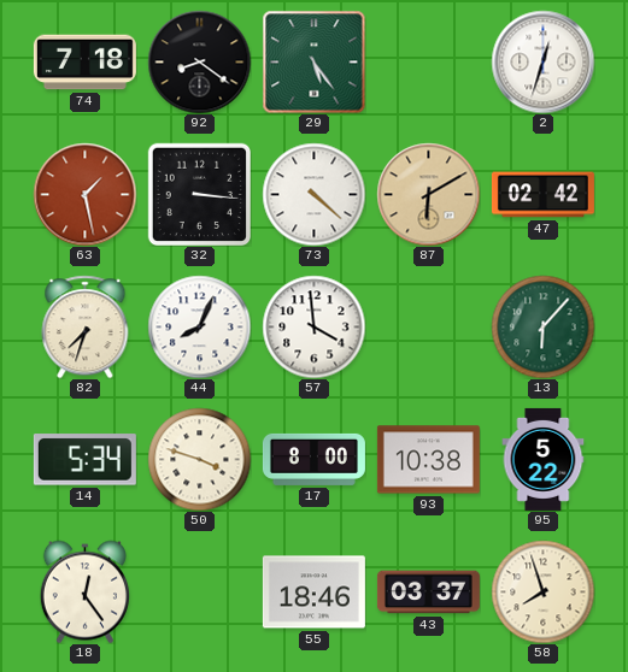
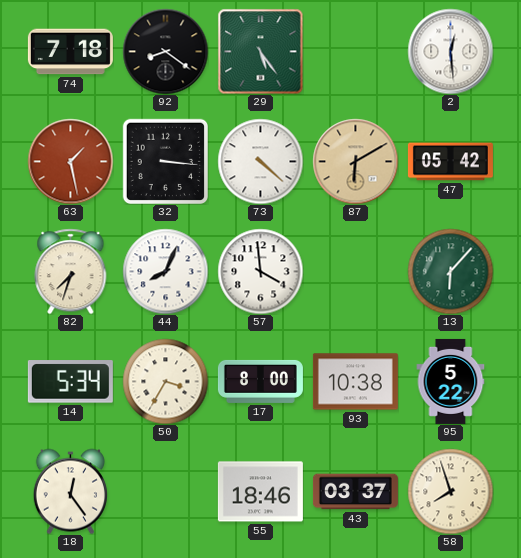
2: 12:33 -> 12:29 (450, 51)
47: 02:42 -> 05:42 (450, 162)
50: 3:48 -> 3:35 (165, 381)
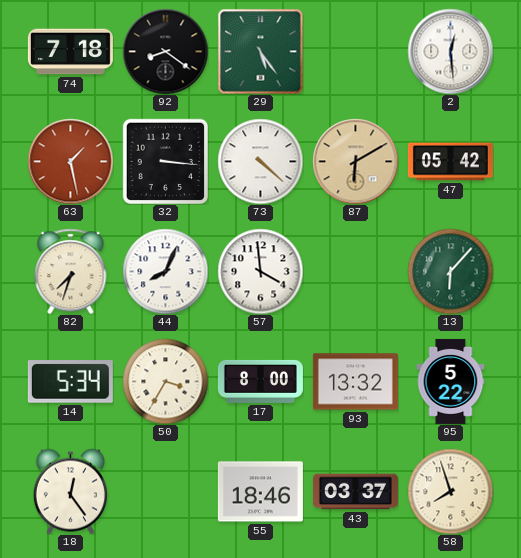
93: 10:38 -> 13:32 (355, 382)
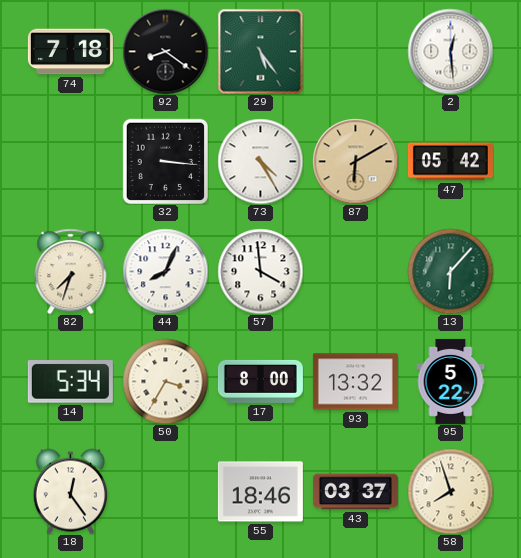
63: 1:28 -> none (70, 161)
73: 4:22 -> 4:25 (260, 161)
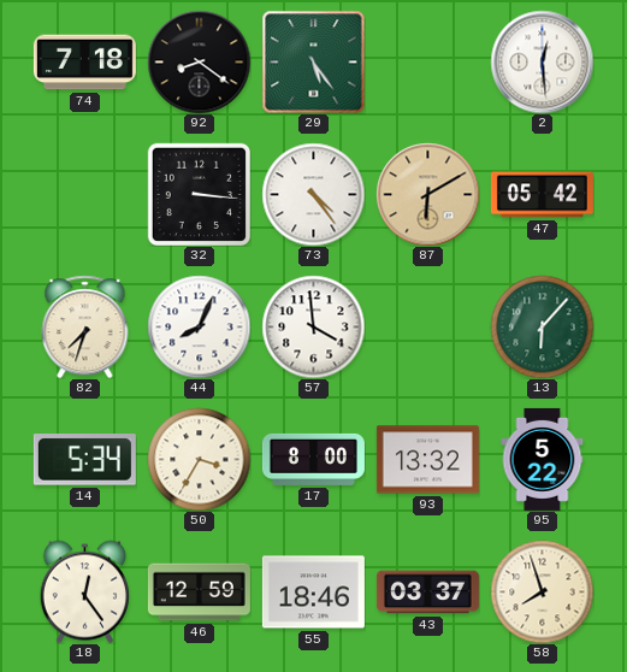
73: 4:25 -> 4:24 (313, 194)
46: none -> 12:59 (199, 593)
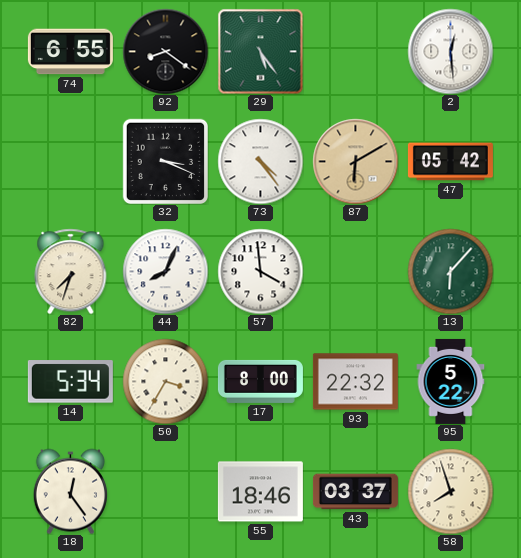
74: 7:18 -> 6:55 (70, 52)
32: 3:16 -> 3:19 (165, 161)
93: 13:32 -> 22:32 (355, 382)
46: 12:59 -> none (199, 593)
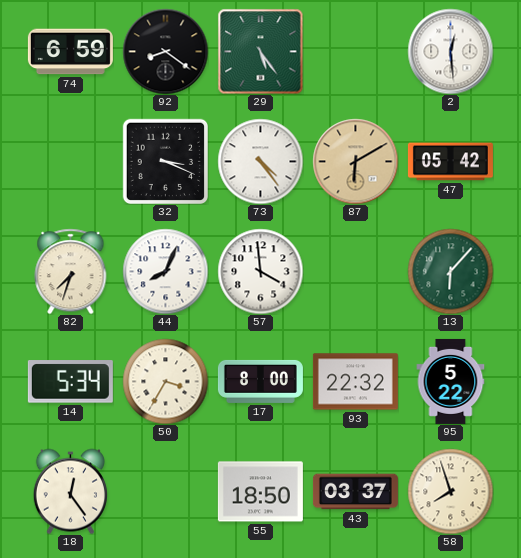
74: 6:55 -> 6:59 (70, 52)
55: 18:46 -> 18:50 (260, 492)
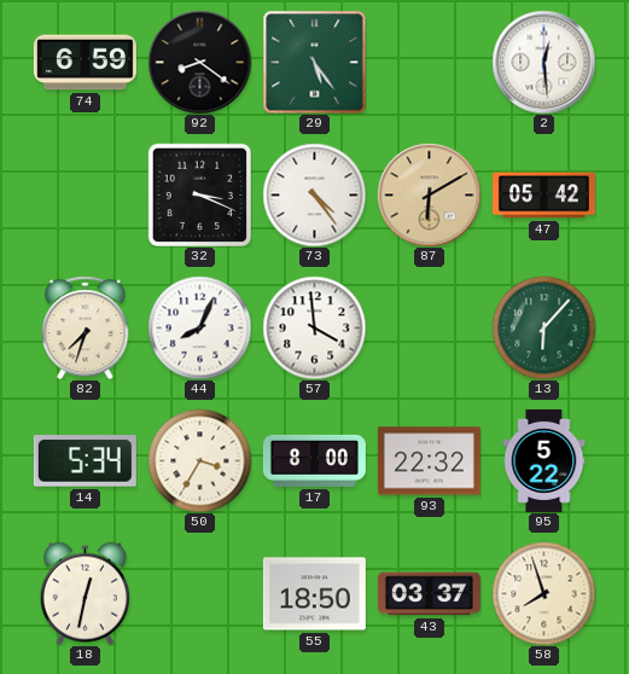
18: 12:24 -> 12:32 (85, 593)
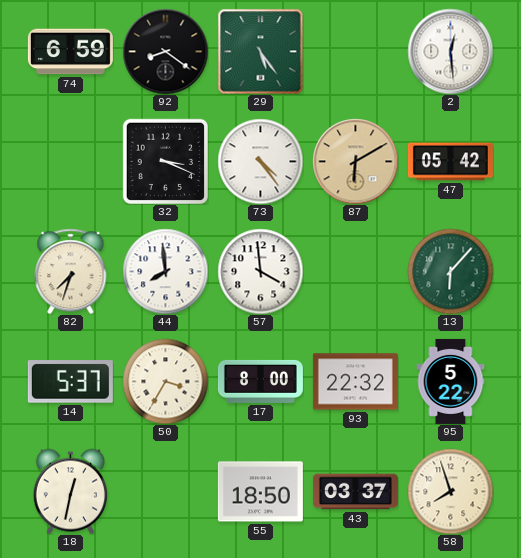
44: 8:04 -> 7:59 (165, 271)
14: 5:34 -> 5:37 (70, 382)
